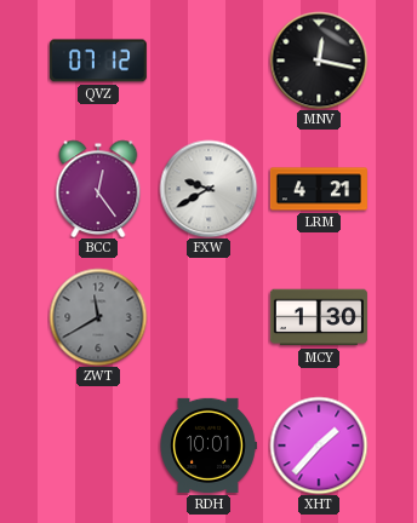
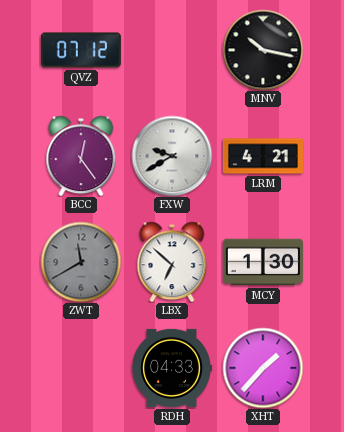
MNV: 12:17 -> 10:17 (263, 50)
LBX: none -> 6:52 (172, 262)
RDH: 10:01 -> 04:33 (172, 368)
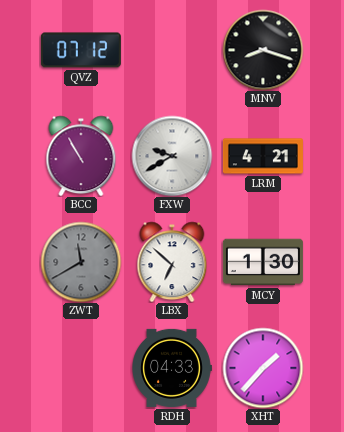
MNV: 10:17 -> 8:18 (263, 50)
BCC: 12:24 -> 10:55 (81, 156)
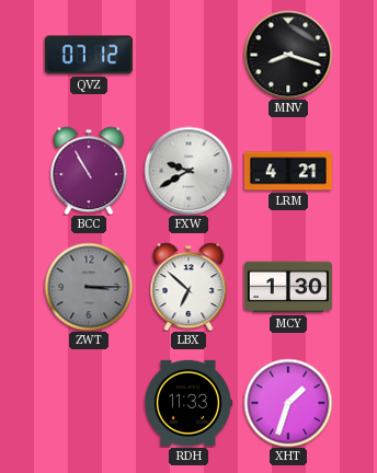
ZWT: 11:40 -> 3:15 (89, 287)
RDH: 04:33 -> 11:33 (188, 403)
XHT: 1:37 -> 1:33 (288, 403)
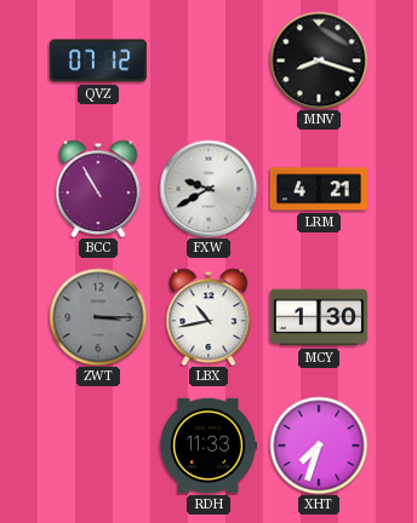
LBX: 6:52 -> 10:43 (208, 317)
XHT: 1:33 -> 7:33 (319, 446)
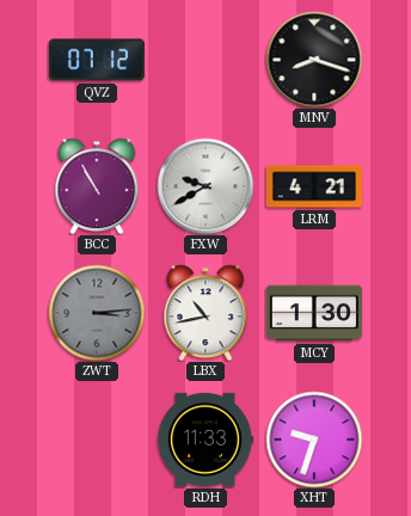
ZWT: 3:15 -> 3:14 (97, 313)
XHT: 7:33 -> 9:33 (314, 440)
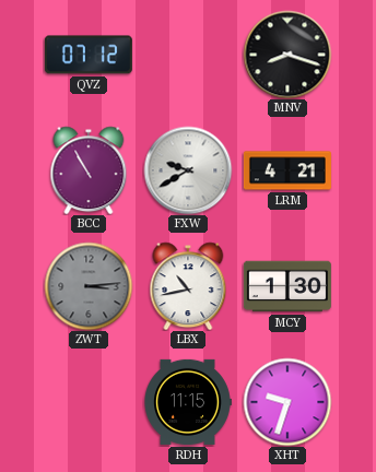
RDH: 11:33 -> 11:15 (188, 402)
